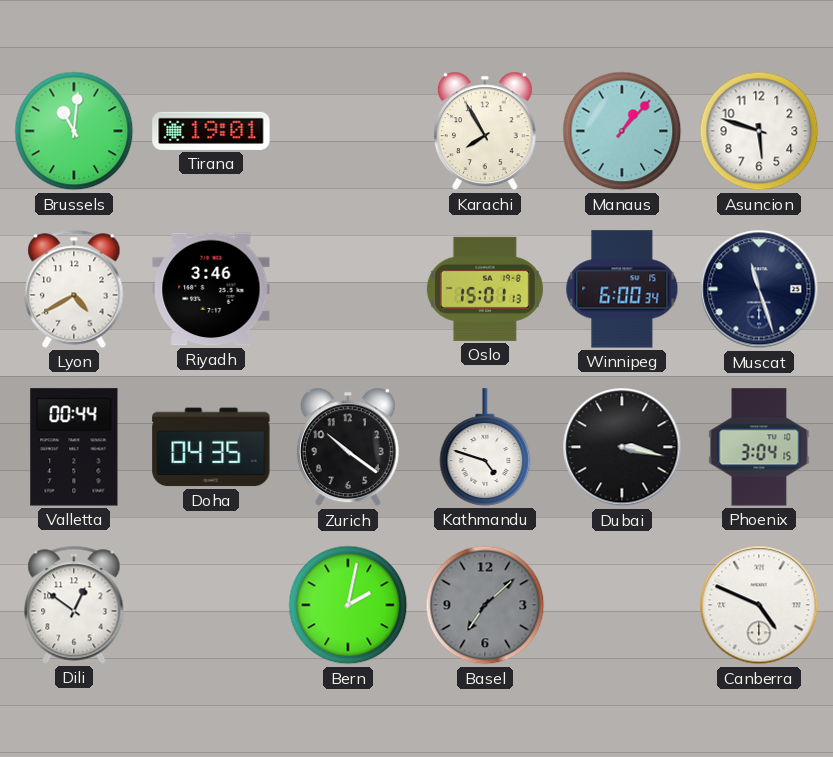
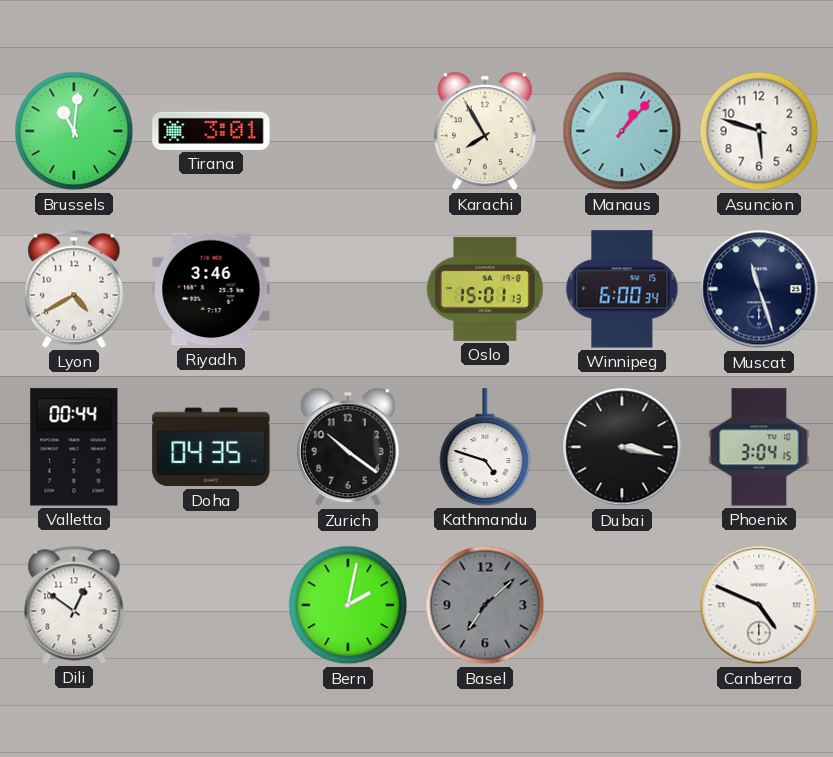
Tirana: 19:01 -> 3:01 (211, 131)
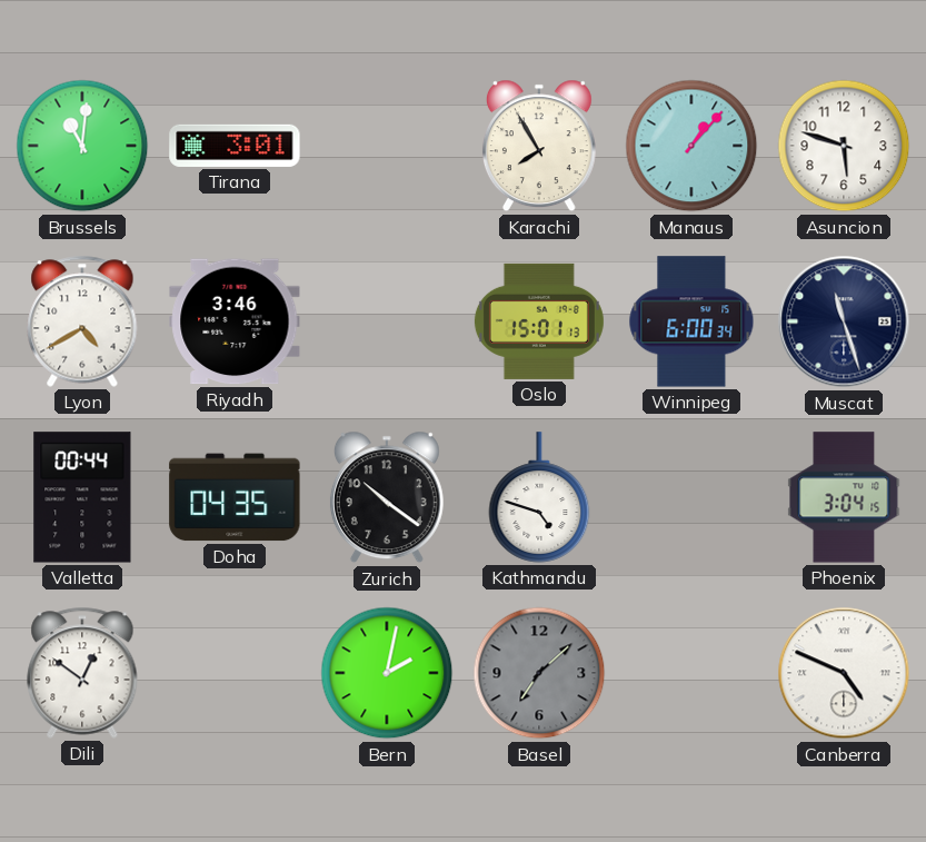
Dubai: 3:17 -> none (622, 447)
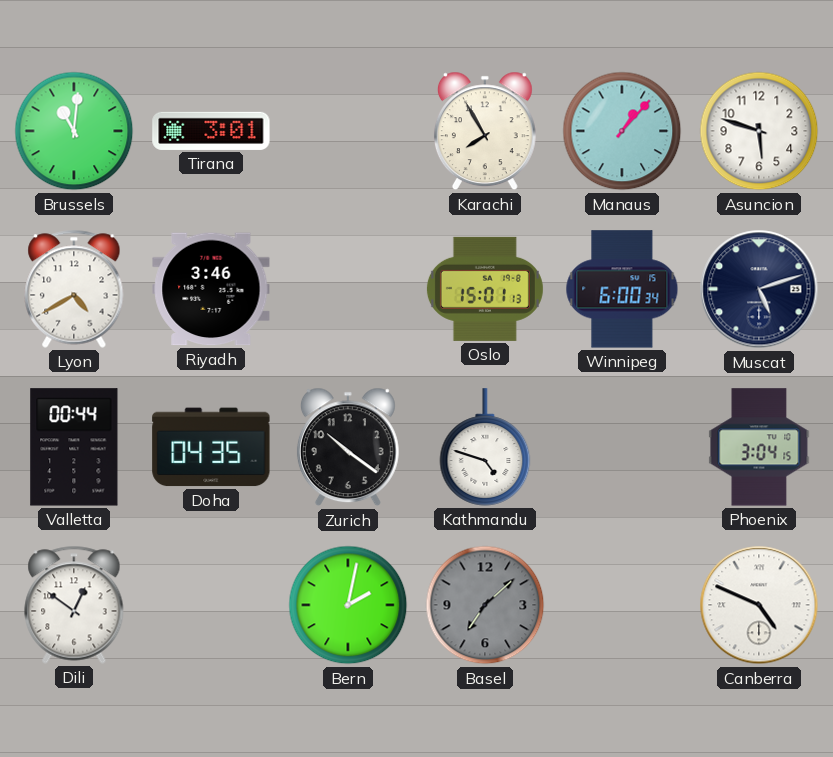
Muscat: 11:27 -> 5:12 (759, 289)
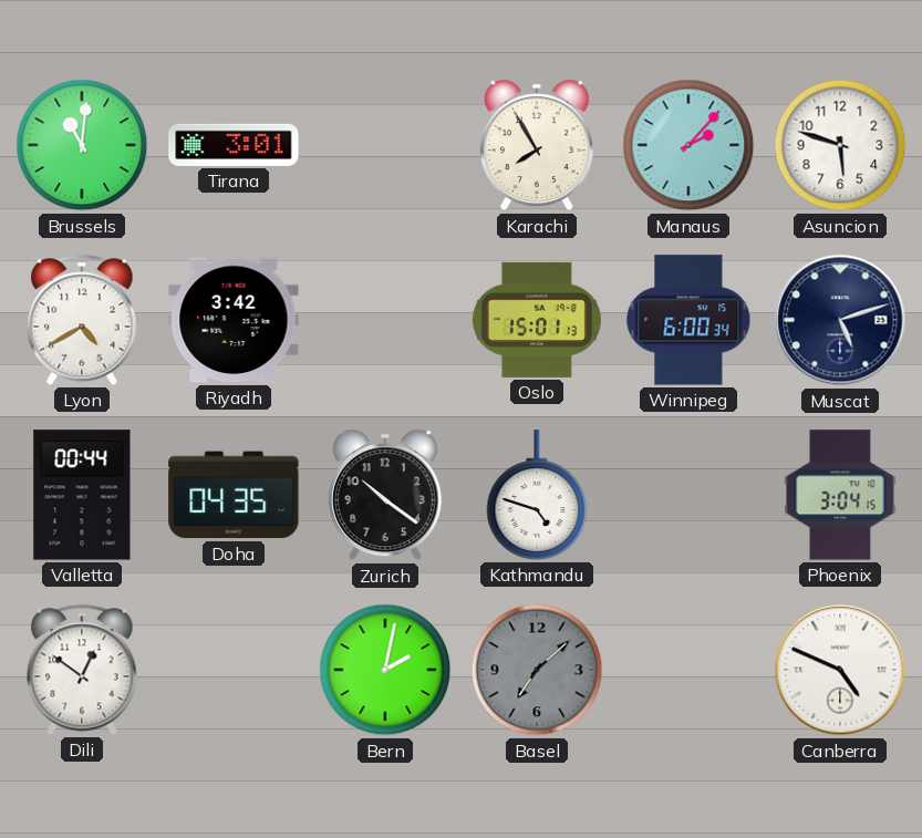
Manaus: 1:07 -> 2:07 (688, 145)
Riyadh: 3:46 -> 3:42 (234, 320)
